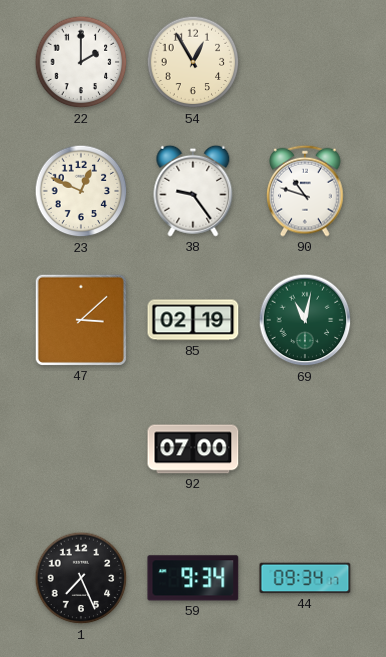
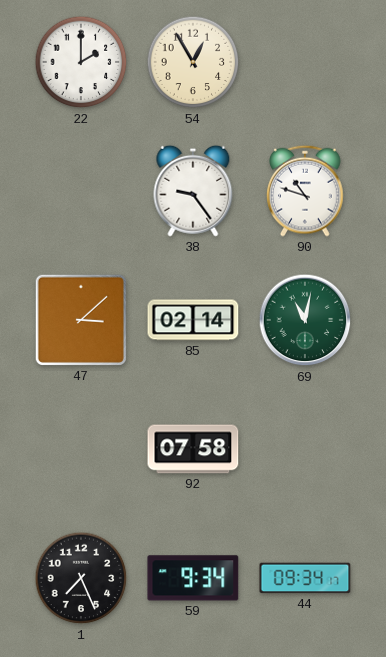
23: 12:49 -> none (81, 191)
85: 02:19 -> 02:14 (193, 320)
92: 07:00 -> 07:58 (193, 449)
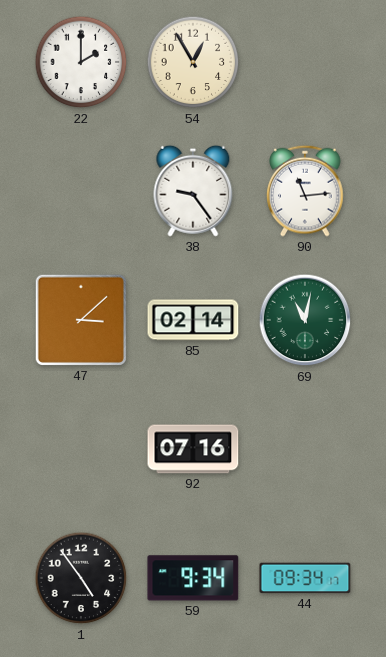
90: 10:48 -> 11:14 (305, 191)
92: 07:58 -> 07:16 (193, 449)
1: 7:26 -> 4:54 (81, 578)
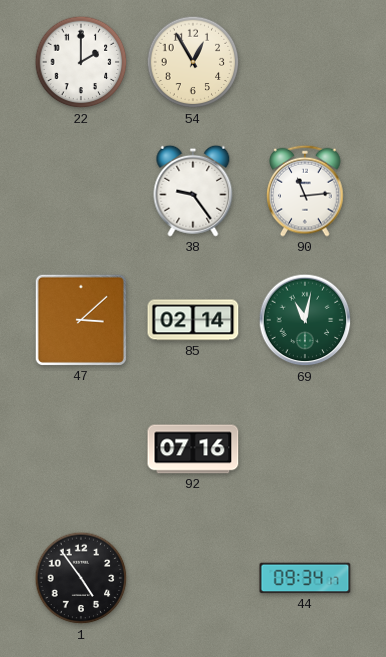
59: 9:34 -> none (193, 578)
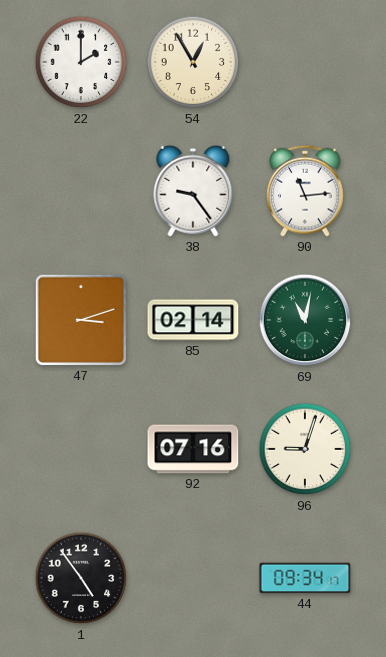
47: 3:08 -> 3:12 (81, 320)
96: none -> 9:03 (305, 449)
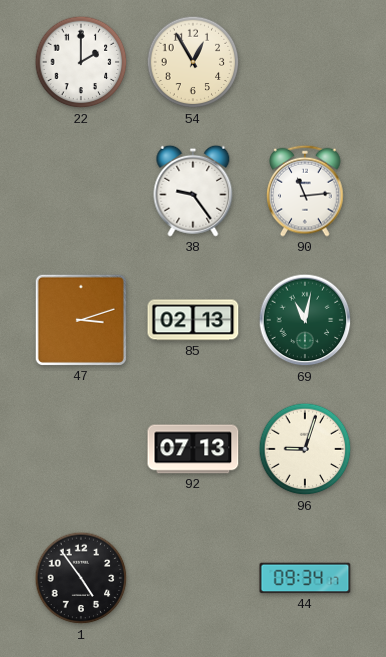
85: 02:14 -> 02:13 (193, 320)
92: 07:16 -> 07:13 (193, 449)
